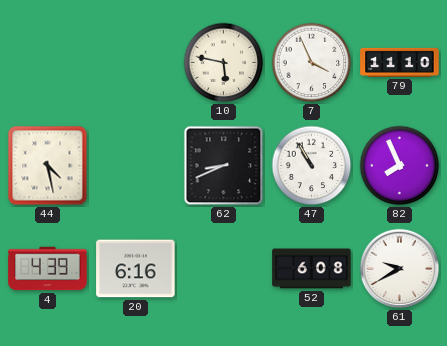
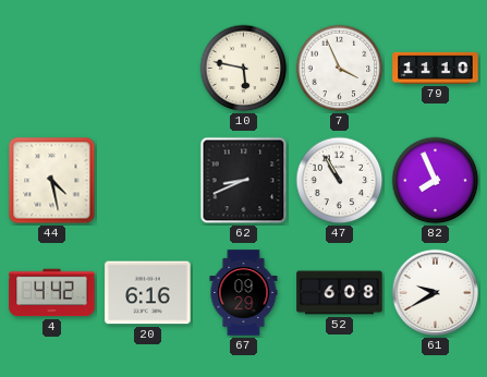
4: 4:39 -> 4:42 (52, 293)
67: none -> 09:29 (244, 293)
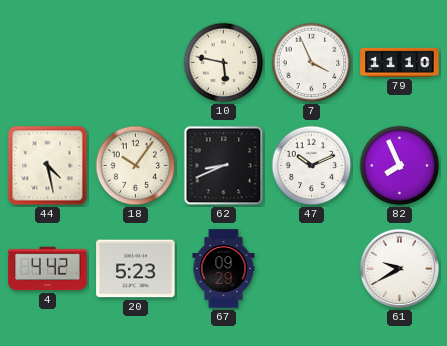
18: none -> 10:06 (136, 166)
47: 10:55 -> 10:11 (312, 166)
20: 6:16 -> 5:23 (136, 269)
52: 6:08 -> none (340, 293)
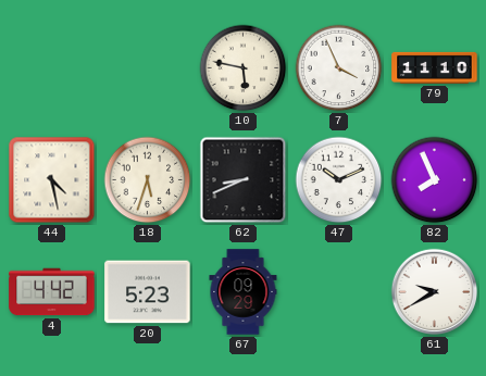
18: 10:06 -> 5:33 (148, 180)
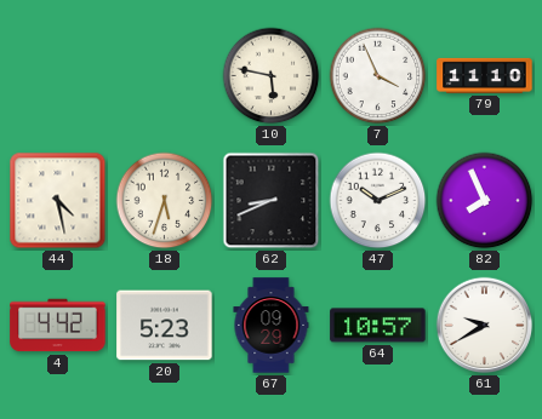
64: none -> 10:57 (378, 326)
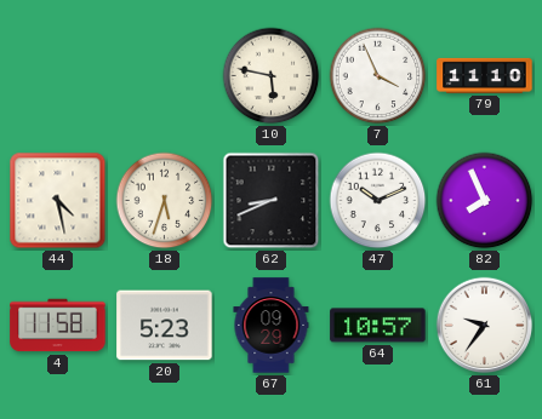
4: 4:42 -> 11:58 (58, 326)
61: 9:40 -> 9:36 (485, 326)
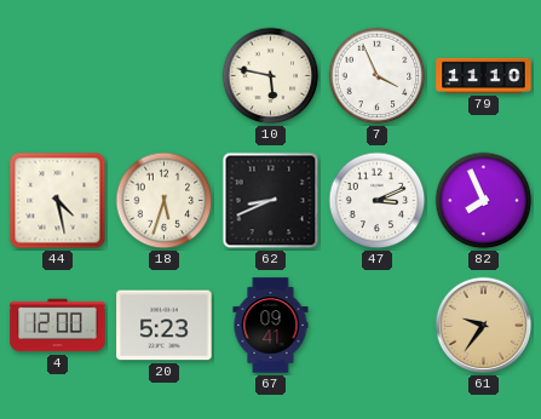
47: 10:11 -> 3:11 (378, 201)
4: 11:58 -> 12:00 (58, 326)
67: 09:29 -> 09:41 (271, 326)
64: 10:57 -> none (378, 326)
61 dial: white -> champagne (484, 326)
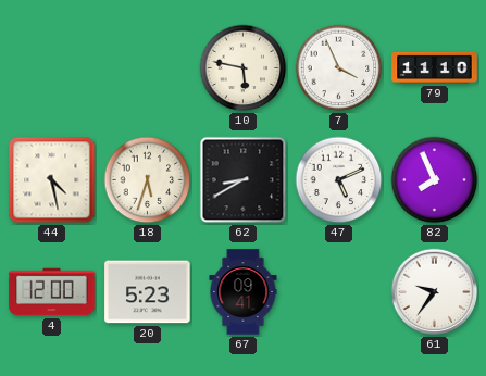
62: 8:41 -> 8:40 (244, 180)
47: 3:11 -> 5:11 (339, 180)
61 dial: champagne -> white (435, 292)
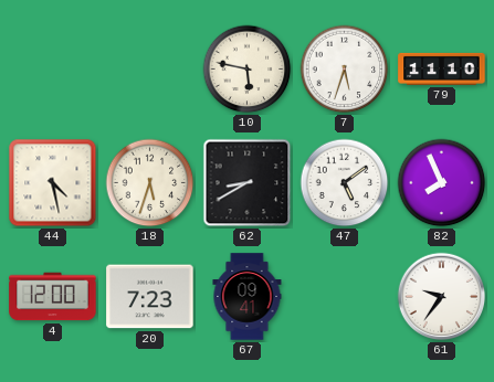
7: 3:56 -> 5:33 (345, 70)
47: 5:11 -> 5:09 (345, 183)
20: 5:23 -> 7:23 (150, 297)
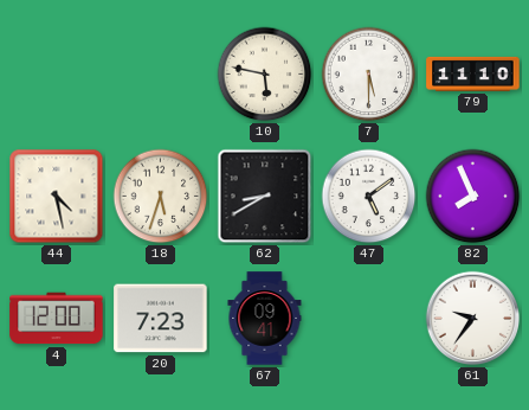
7: 5:33 -> 5:30 (369, 75)
